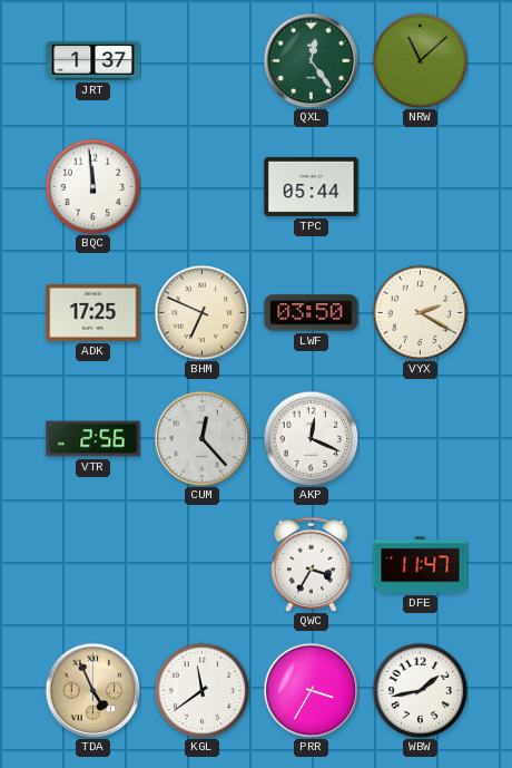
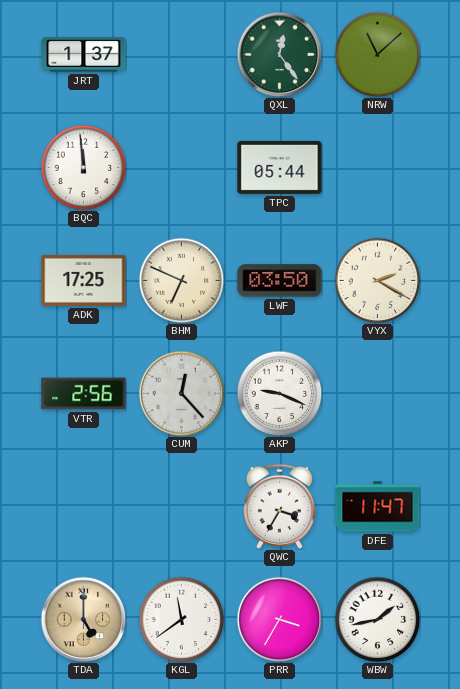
AKP: 12:19 -> 9:19 (279, 393)
TDA: 4:56 -> 5:00 (83, 619)
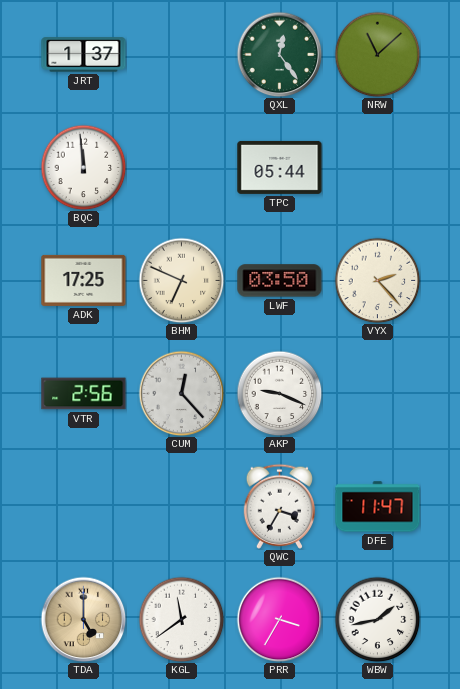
VYX: 2:20 -> 2:23 (377, 280)
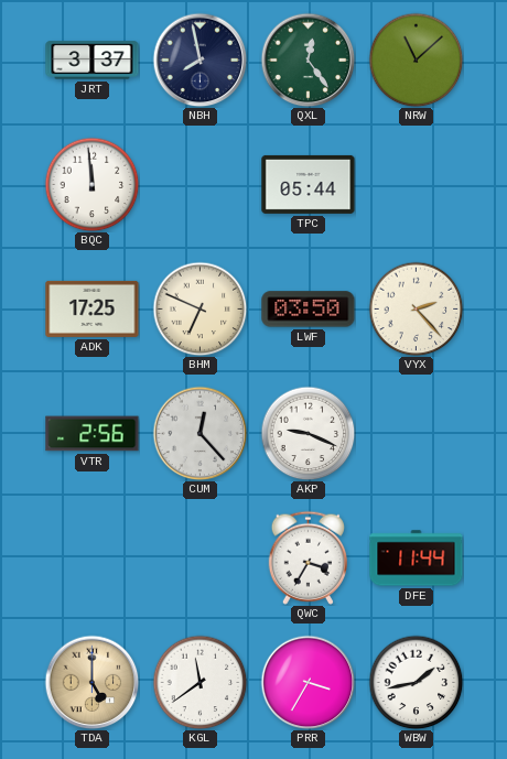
JRT: 1:37 -> 3:37 (93, 61)
NBH: none -> 7:58 (199, 59)
DFE: 11:47 -> 11:44 (417, 559)
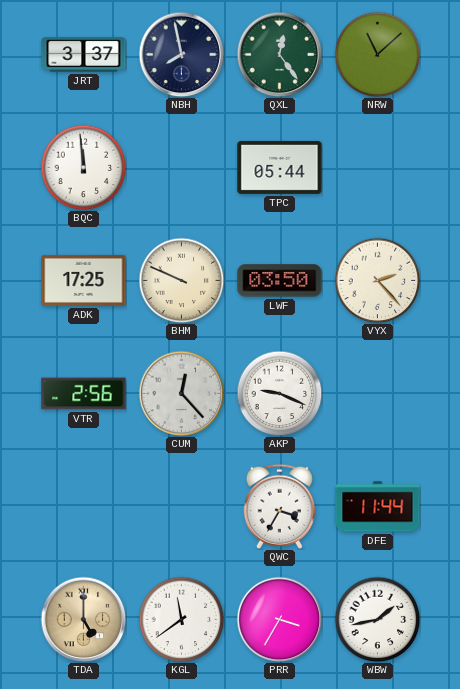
BHM: 6:49 -> 9:49 (181, 280)
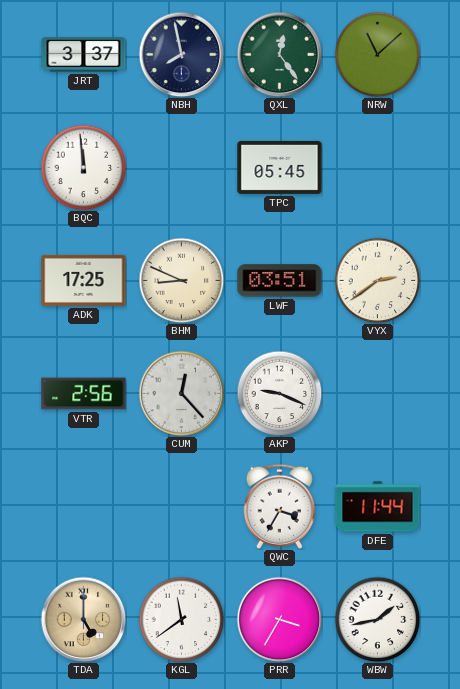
TPC: 05:44 -> 05:45 (280, 167)
BHM: 9:49 -> 8:49 (181, 280)
LWF: 03:50 -> 03:51 (280, 281)
VYX: 2:23 -> 2:39 (377, 280)
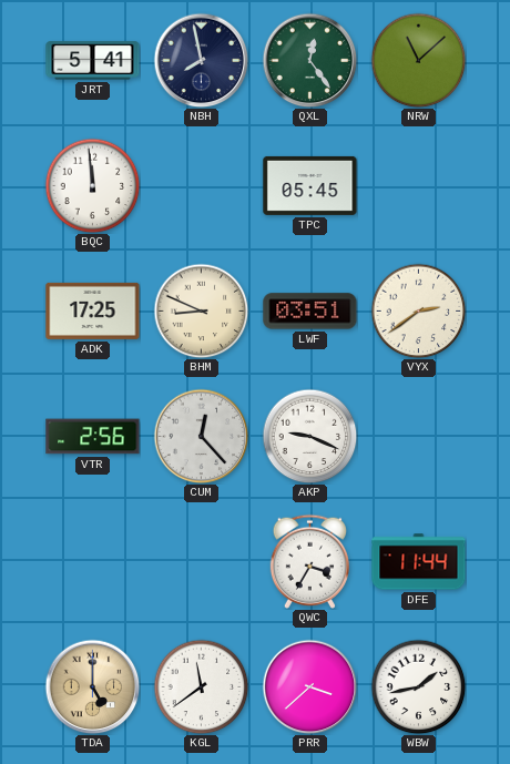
JRT: 3:37 -> 5:41 (93, 61)
PRR: 3:35 -> 3:38 (309, 686)
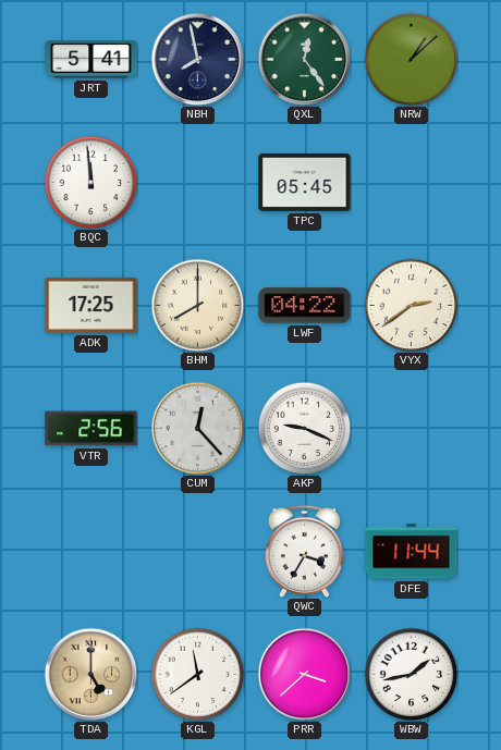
NRW: 11:08 -> 1:08 (411, 59)
BHM: 8:49 -> 8:00 (197, 305)
LWF: 03:51 -> 04:22 (305, 306)
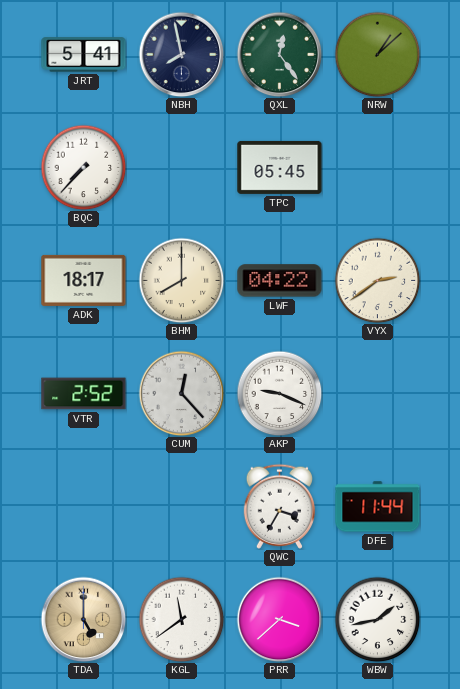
BQC: 11:59 -> 7:37 (83, 167)
ADK: 17:25 -> 18:17 (84, 280)
VTR: 2:56 -> 2:52 (84, 394)
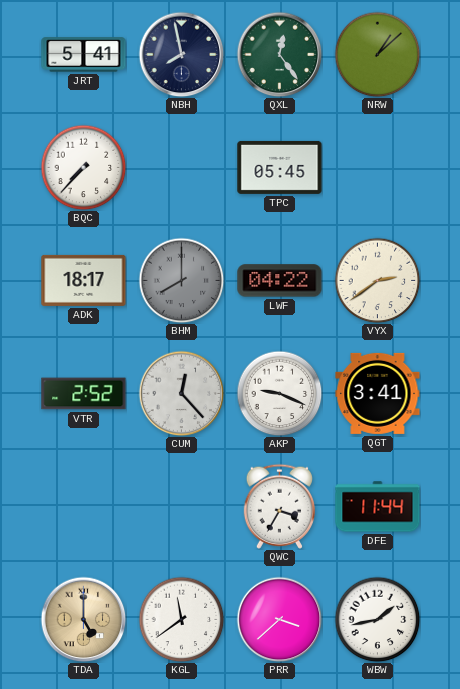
BHM dial: cream -> grey (181, 280)
QGT: none -> 3:41 (378, 393)
